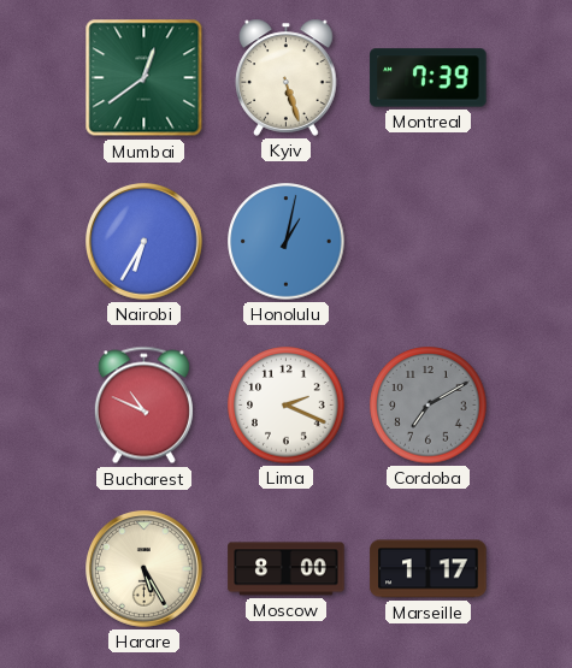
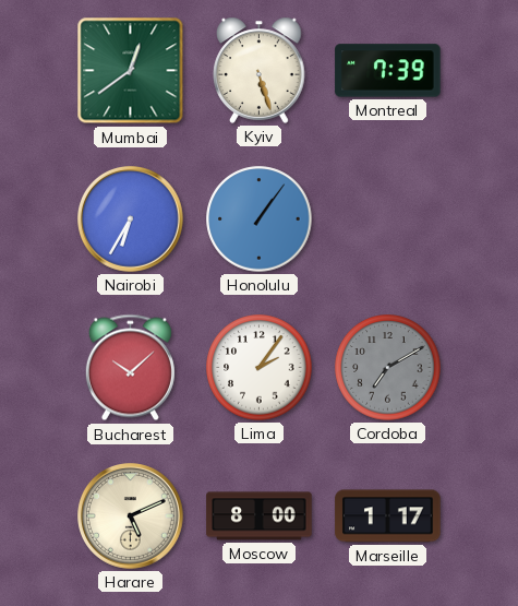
Honolulu: 1:02 -> 1:06 (260, 219)
Bucharest: 10:49 -> 10:08 (130, 368)
Lima: 2:19 -> 2:06 (260, 368)
Harare: 5:25 -> 5:11 (131, 516)
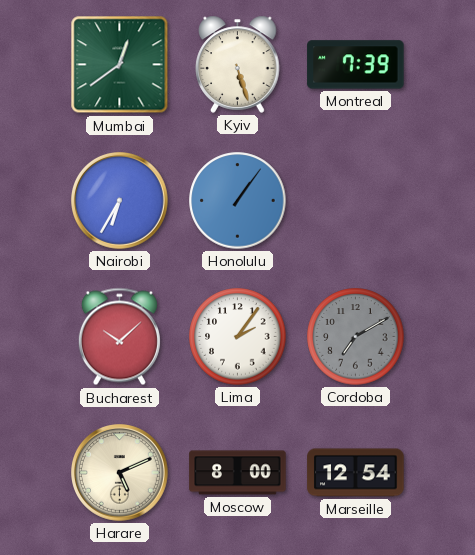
Marseille: 1:17 -> 12:54 (356, 473)
